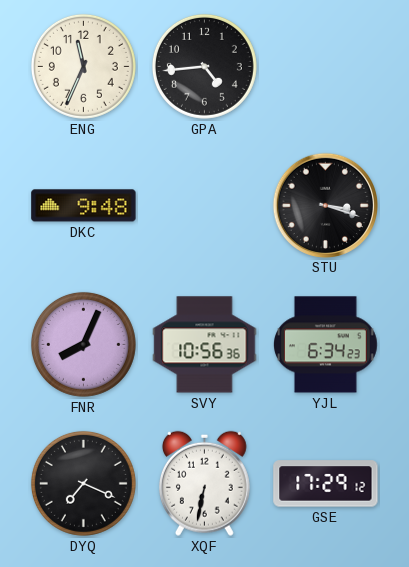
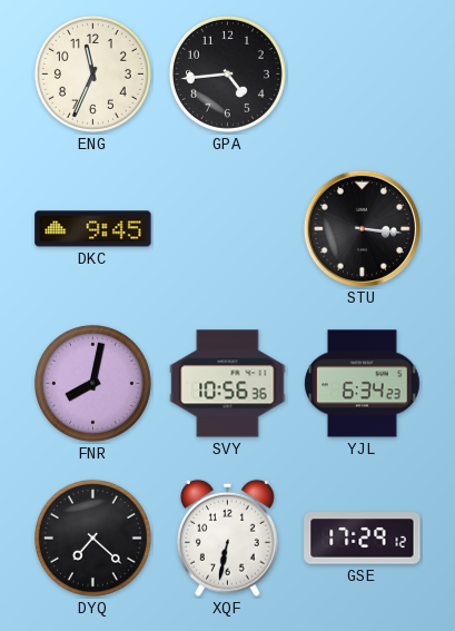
DKC: 9:48 -> 9:45 (93, 229)
STU: 3:18 -> 3:16 (362, 228)
FNR: 8:04 -> 8:02 (92, 383)
DYQ: 7:19 -> 7:22 (92, 538)
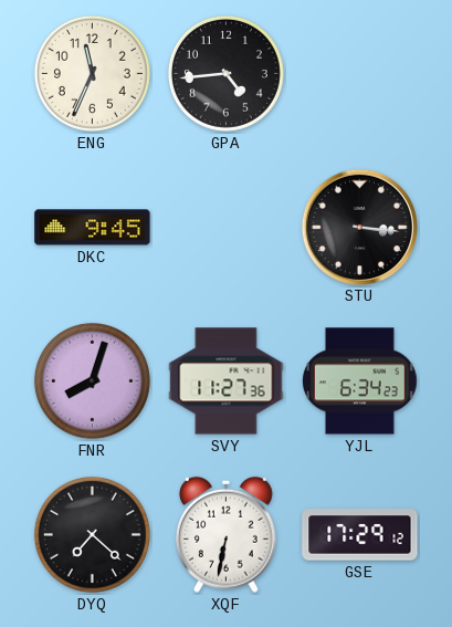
FNR: 8:02 -> 8:03 (92, 380)
SVY: 10:56 -> 11:27 (227, 382)
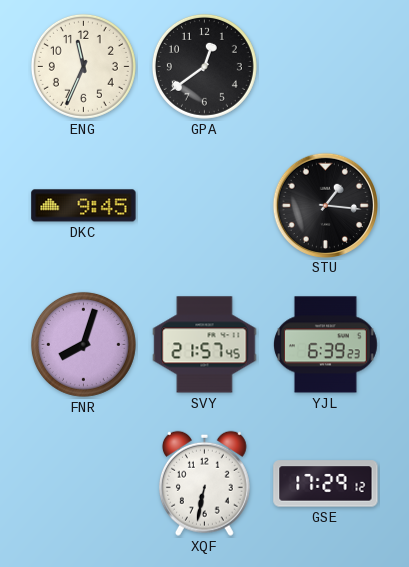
GPA: 4:44 -> 12:39 (204, 66)
STU: 3:16 -> 1:16 (325, 205)
SVY: 11:27 -> 21:57 (205, 345)
YJL: 6:34 -> 6:39 (326, 345)
DYQ: 7:22 -> none (92, 534)
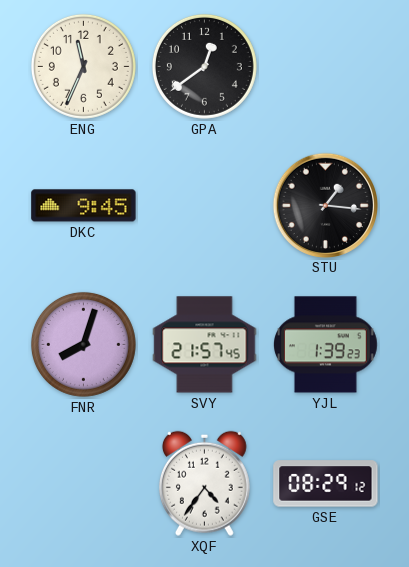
YJL: 6:39 -> 1:39 (326, 345)
XQF: 6:32 -> 4:36 (204, 483)
GSE: 17:29 -> 08:29 (326, 484)
